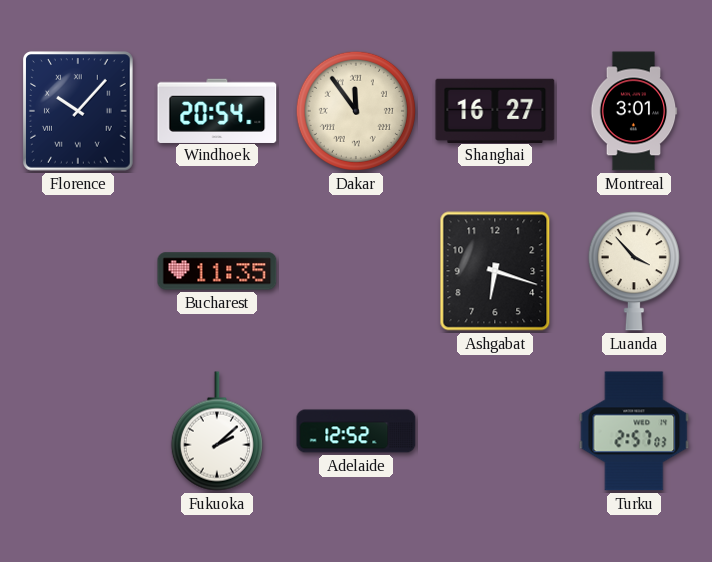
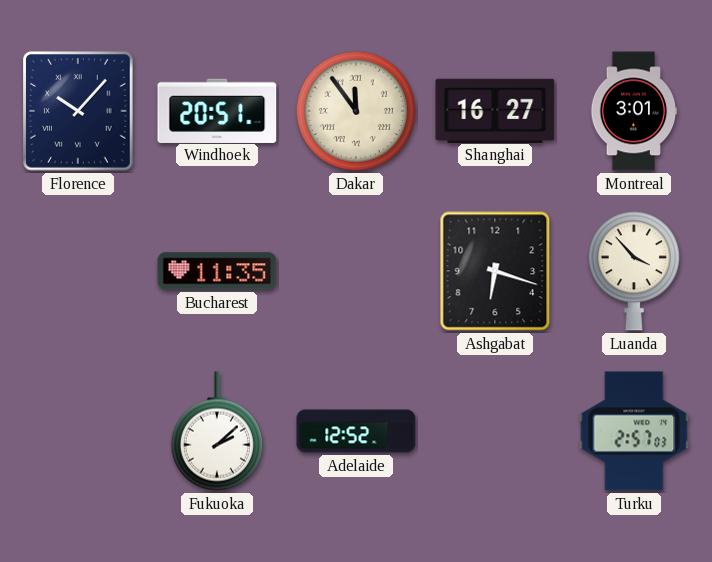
Windhoek: 20:54 -> 20:51 (217, 110)
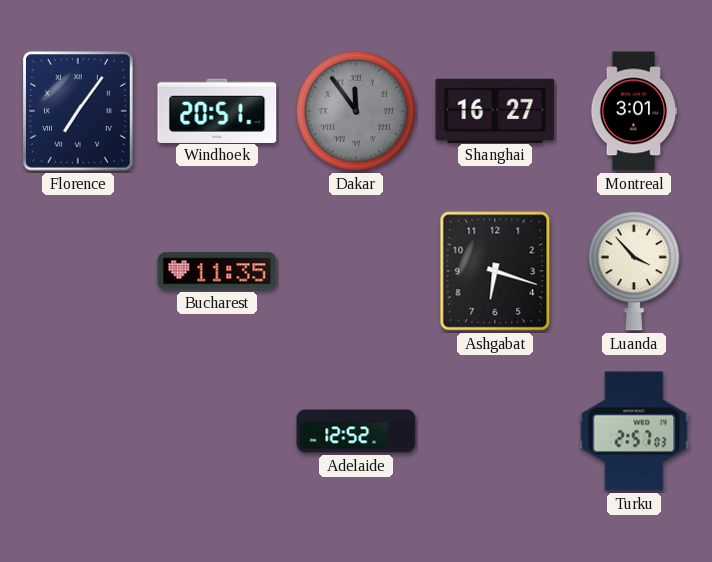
Florence: 10:07 -> 7:06 (79, 111)
Dakar dial: cream -> grey (356, 111)
Fukuoka: 2:08 -> none (217, 431)
